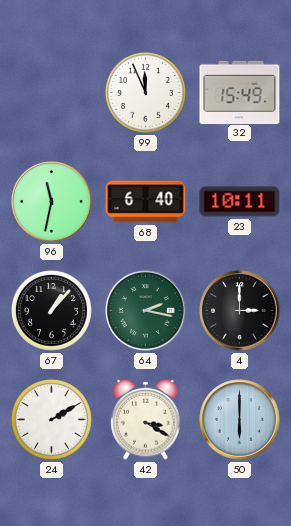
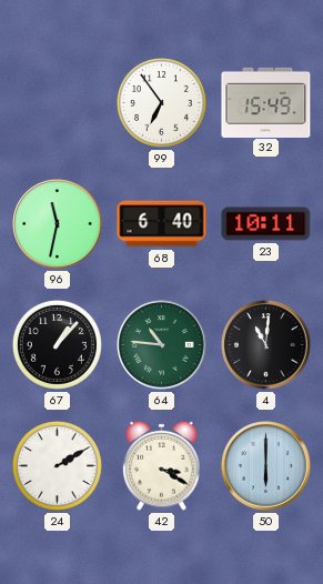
99: 11:56 -> 6:54 (161, 102)
64: 2:17 -> 10:46 (162, 345)
4: 3:00 -> 11:01 (266, 345)
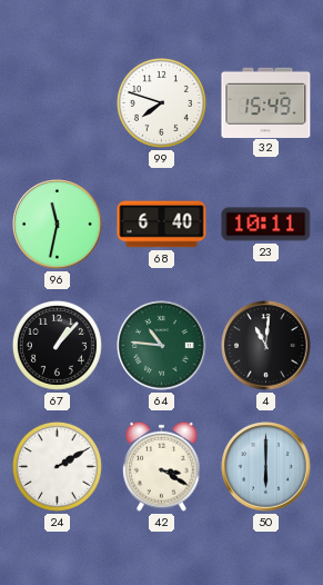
99: 6:54 -> 7:48 (161, 102)
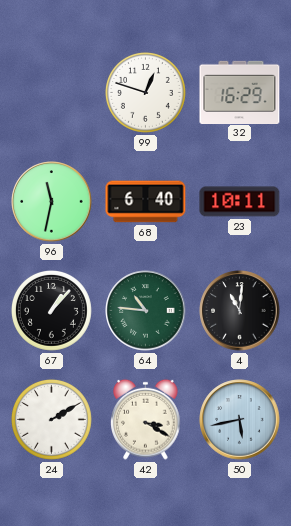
99: 7:48 -> 12:48 (145, 92)
32: 15:49 -> 16:29 (240, 92)
50: 6:00 -> 5:43 (240, 420)
